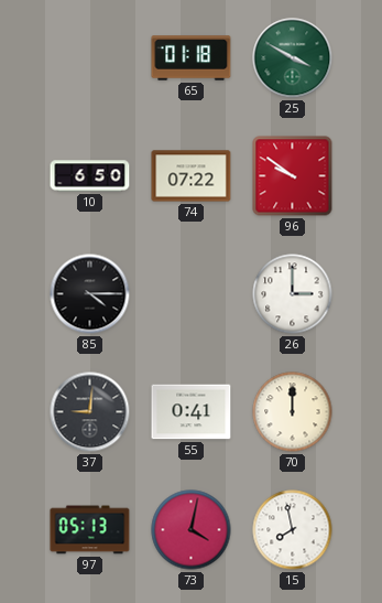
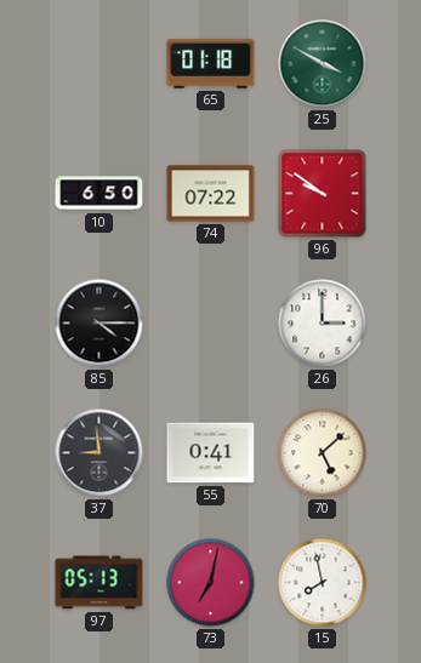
37: 9:01 -> 8:59 (99, 453)
70: 12:00 -> 5:08 (323, 453)
73: 4:02 -> 7:02 (211, 583)
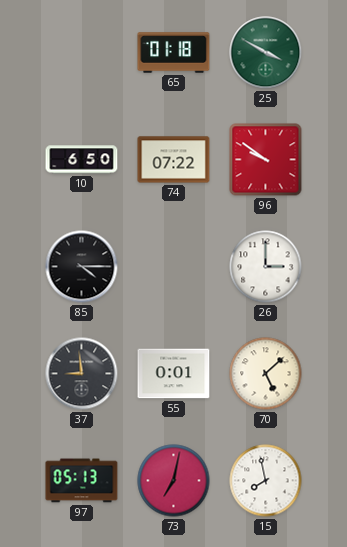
55: 0:41 -> 0:01 (174, 374)
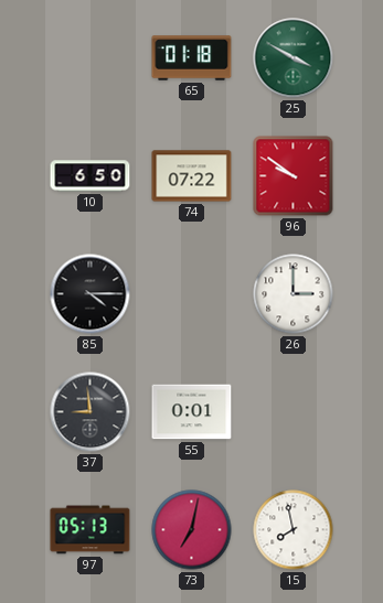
70: 5:08 -> none (266, 374)
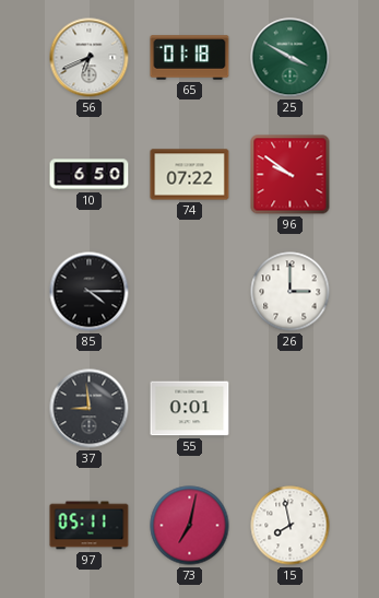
56: none -> 6:41 (90, 58)
97: 05:13 -> 05:11 (90, 526)
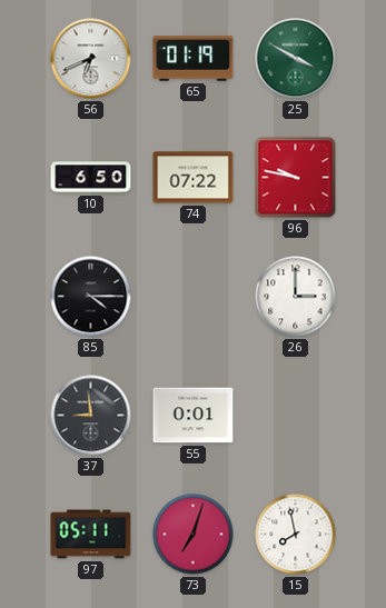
65: 01:18 -> 01:19 (194, 59)
96: 9:51 -> 9:47 (296, 178)
73: 7:02 -> 7:03 (194, 535)
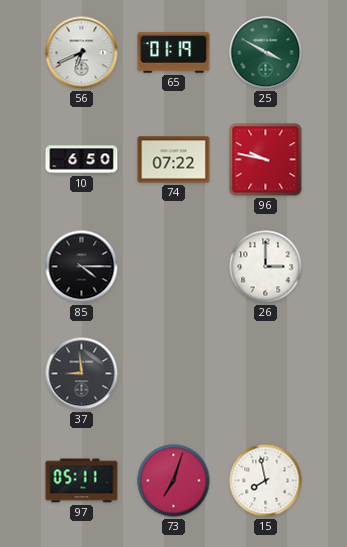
55: 0:01 -> none (194, 416)
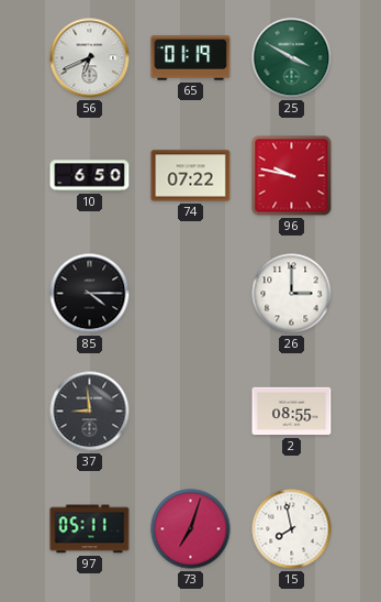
2: none -> 08:55 (292, 412)
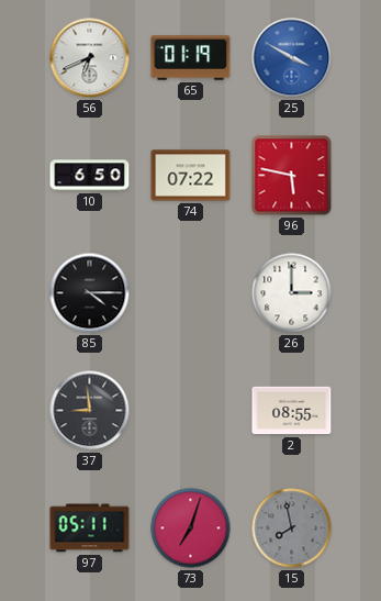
25 dial: green -> blue (292, 58)
96: 9:47 -> 5:47 (292, 176)
15 dial: white -> grey (292, 528)
